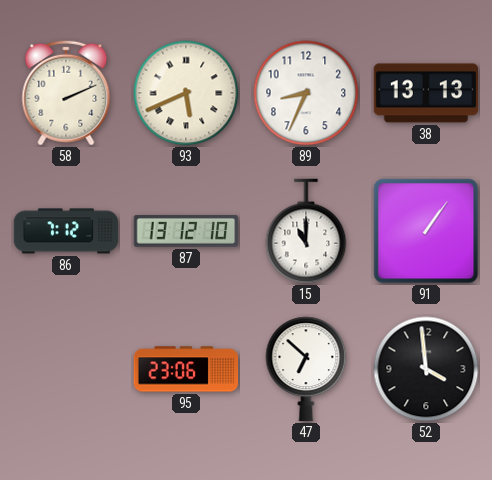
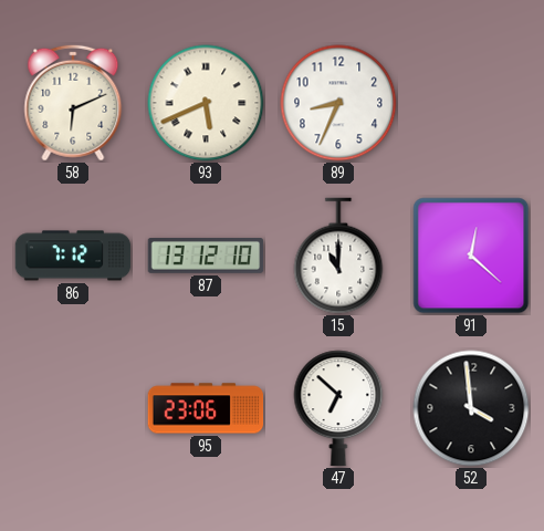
58: 2:11 -> 6:11 (73, 103)
38: 13:13 -> none (426, 93)
91: 1:06 -> 12:22 (471, 256)
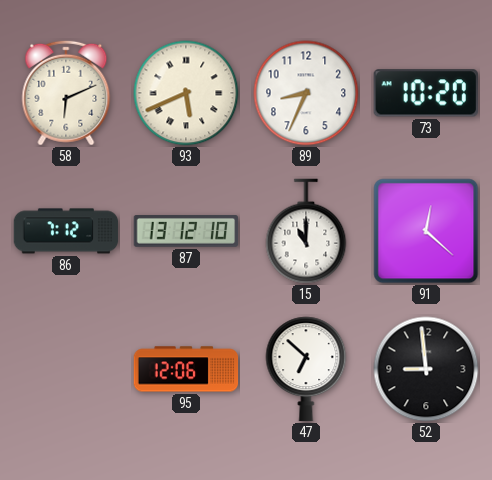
73: none -> 10:20 (426, 93)
95: 23:06 -> 12:06 (186, 369)
52: 3:59 -> 8:59 (426, 369)
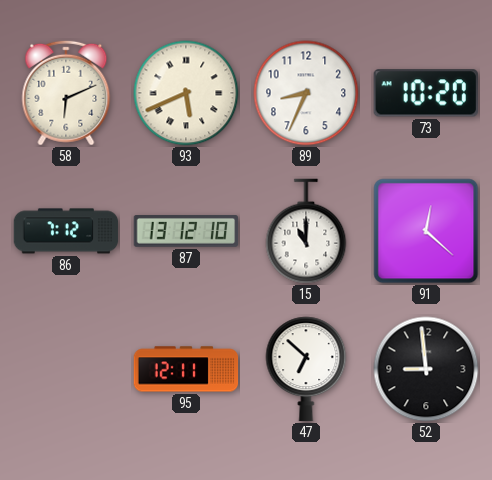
95: 12:06 -> 12:11 (186, 369)
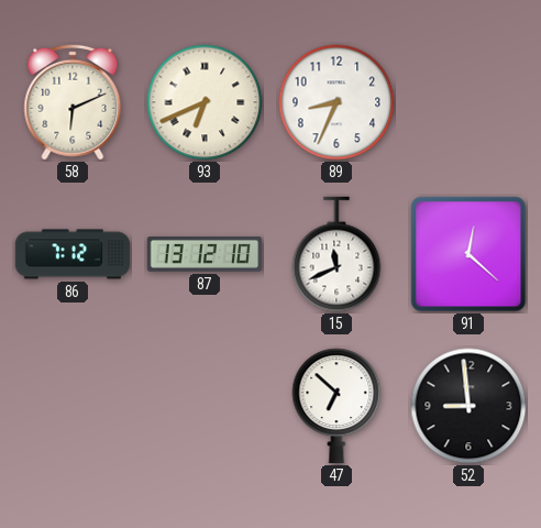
93: 5:41 -> 6:41 (205, 102)
73: 10:20 -> none (426, 93)
15: 11:00 -> 11:41 (336, 254)
95: 12:11 -> none (186, 369)
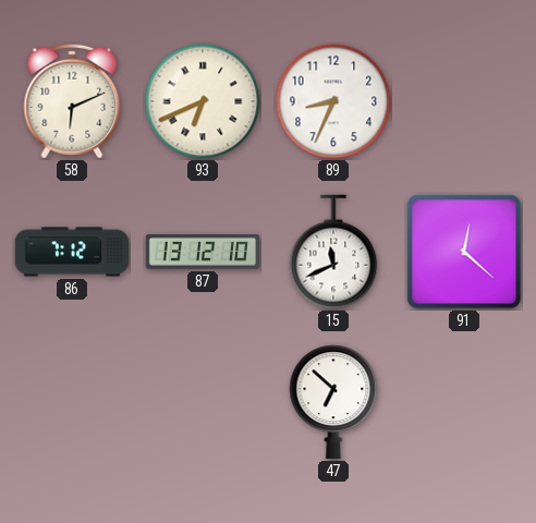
52: 8:59 -> none (468, 406)
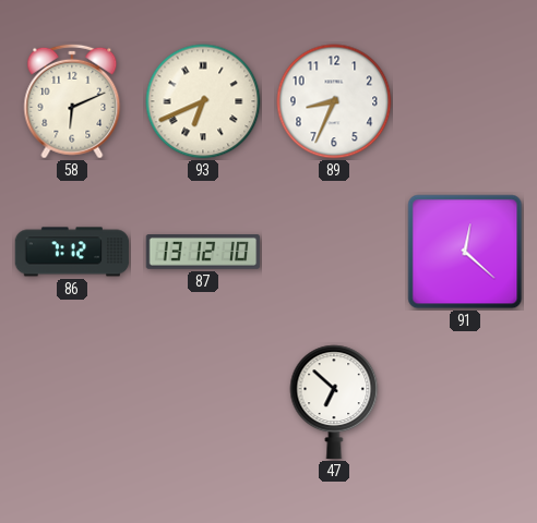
15: 11:41 -> none (333, 252)
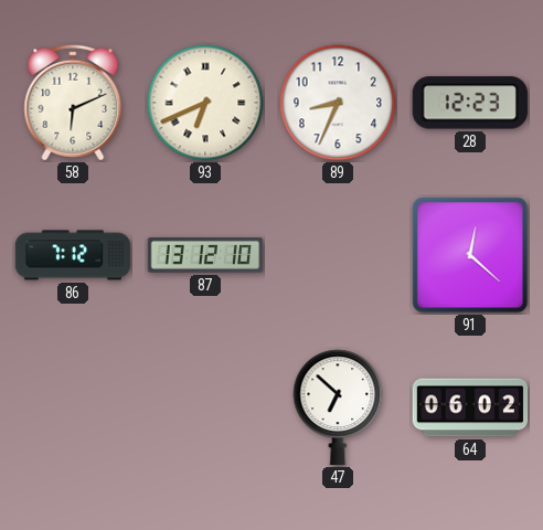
28: none -> 12:23 (470, 103)
64: none -> 06:02 (470, 407)
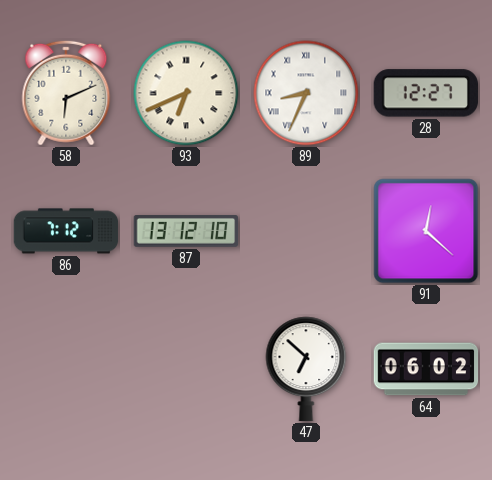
89 numerals: Arabic -> Roman (306, 93)
28: 12:23 -> 12:27 (426, 93)
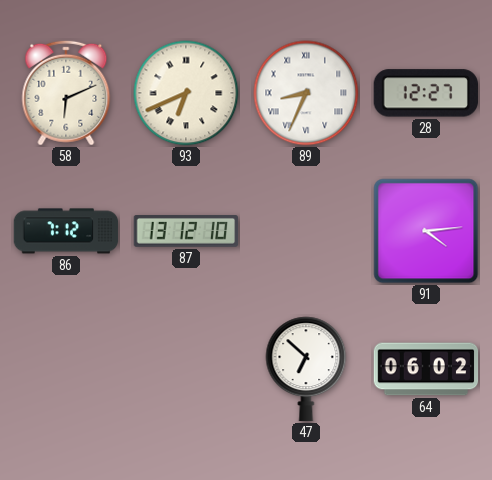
91: 12:22 -> 4:14 (426, 231)
